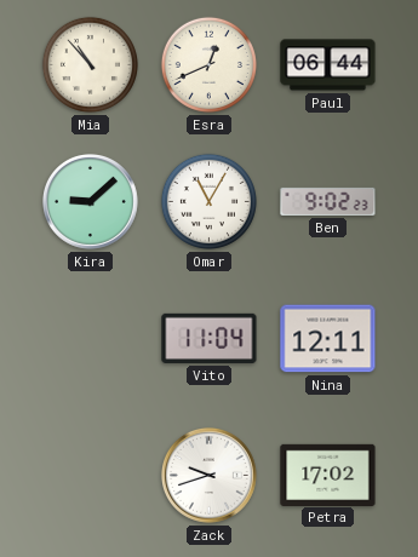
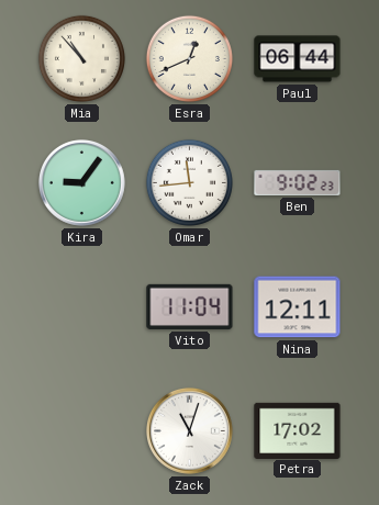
Kira: 9:08 -> 9:06 (82, 183)
Omar: 11:05 -> 11:44 (189, 182)
Zack: 9:42 -> 11:03 (190, 431)
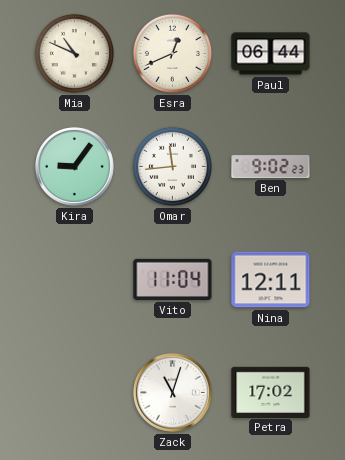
Mia: 10:53 -> 10:49 (74, 53)
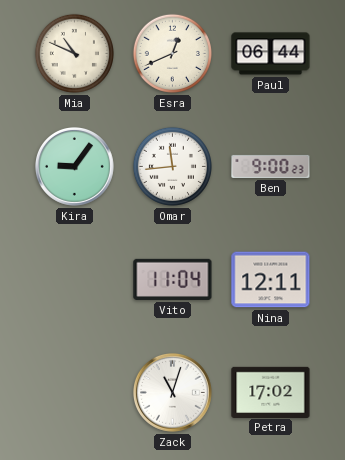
Ben: 9:02 -> 9:00 (271, 166)
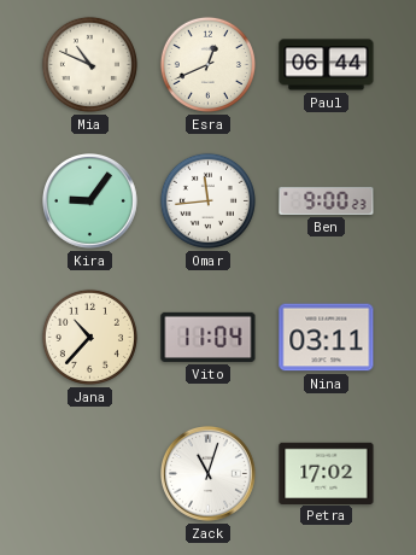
Jana: none -> 10:37 (89, 337)
Nina: 12:11 -> 03:11 (327, 338)
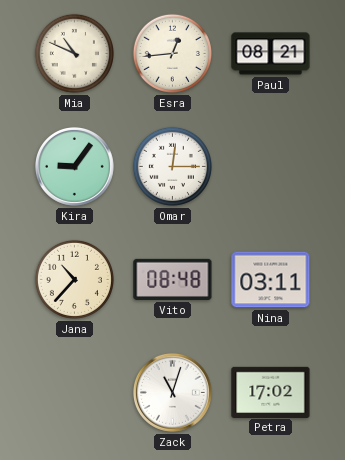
Esra: 12:41 -> 12:44 (172, 53)
Paul: 06:44 -> 08:21 (271, 54)
Omar: 11:44 -> 12:15 (172, 166)
Ben: 9:00 -> none (327, 200)
Vito: 11:04 -> 08:48 (173, 279)
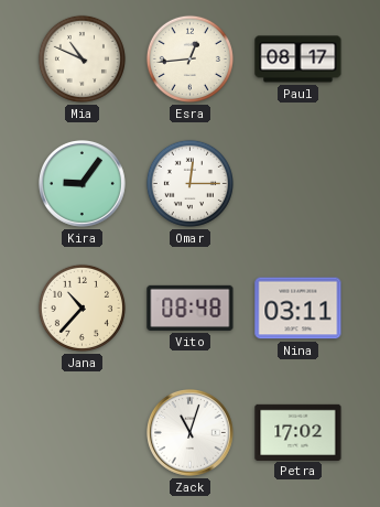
Paul: 08:21 -> 08:17 (298, 60)
